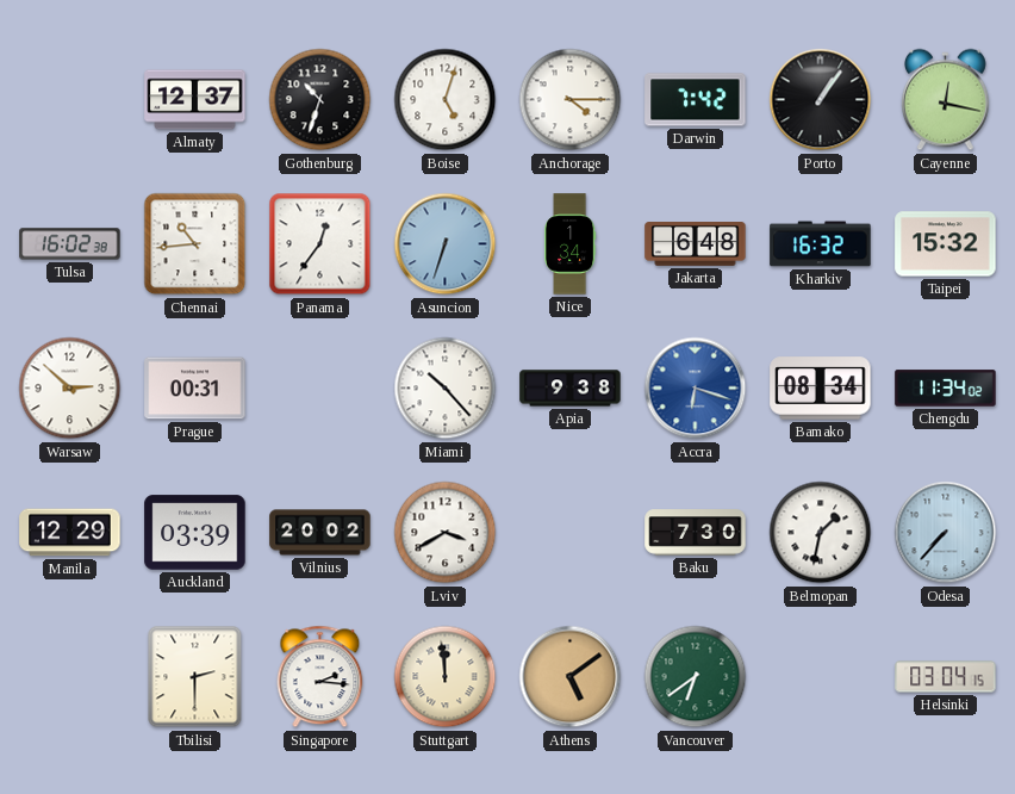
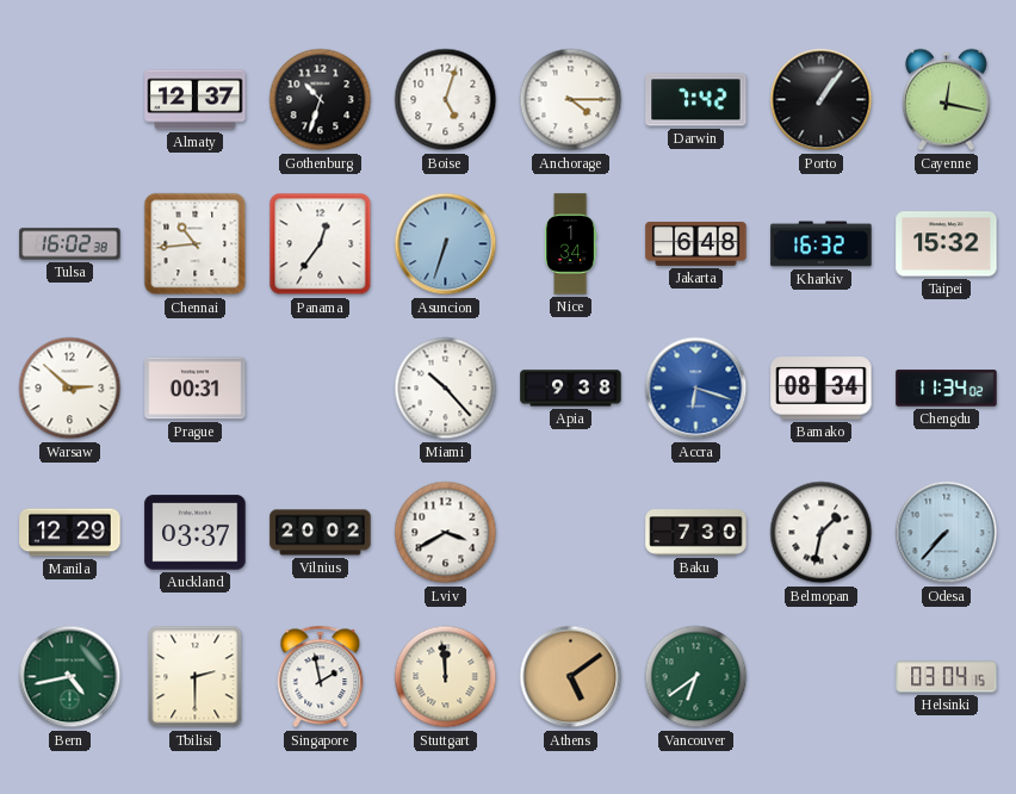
Auckland: 03:39 -> 03:37 (196, 533)
Bern: none -> 4:43 (70, 677)
Singapore: 2:16 -> 1:58 (321, 677)
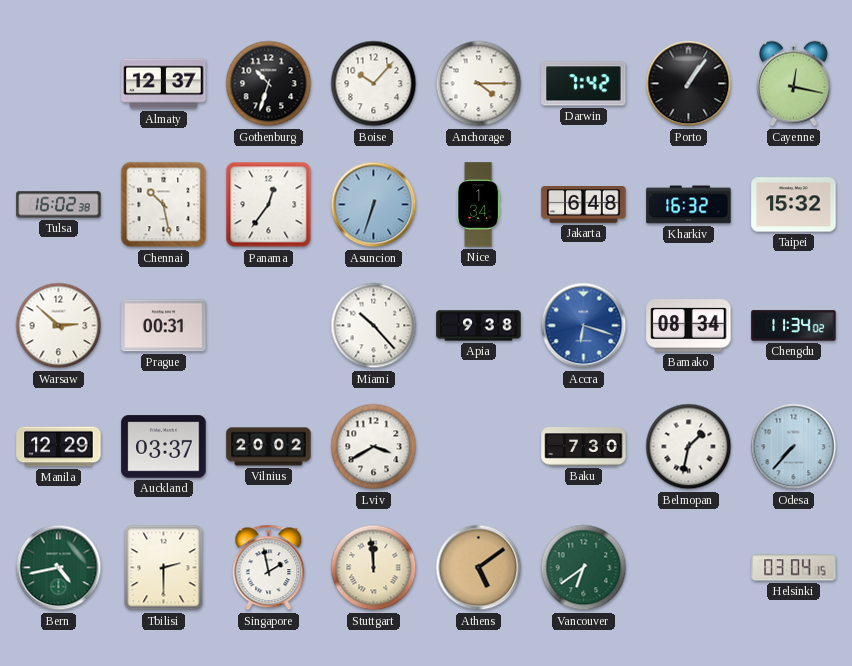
Boise: 5:03 -> 10:07 (374, 84)
Chennai: 10:44 -> 10:28 (164, 205)
